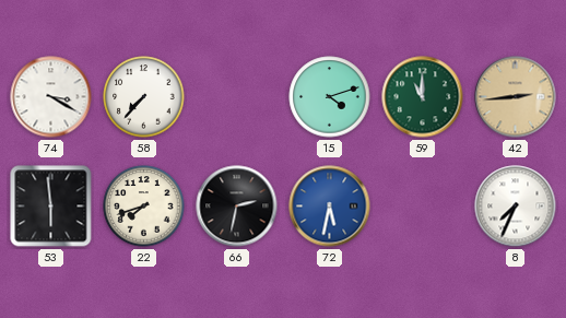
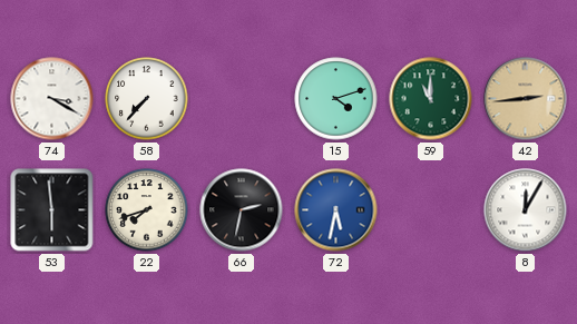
8: 7:34 -> 12:05 (526, 210)
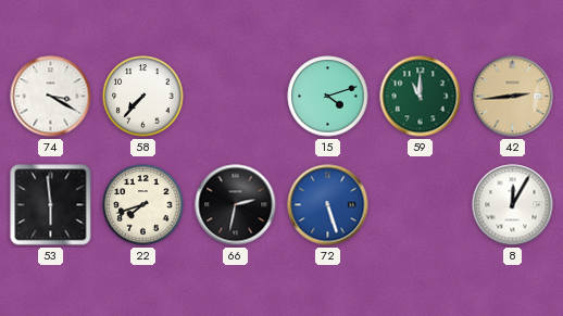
72: 5:32 -> 5:27 (328, 205)
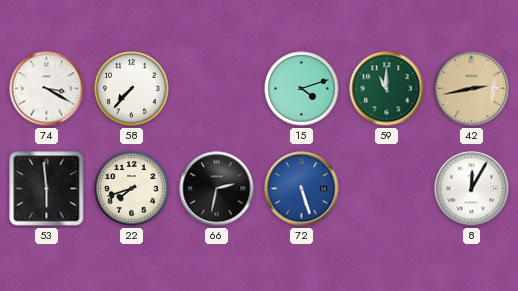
42: 2:44 -> 2:43 (472, 89)
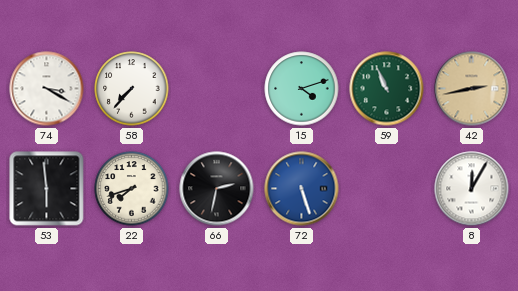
59: 11:00 -> 10:56 (387, 89)
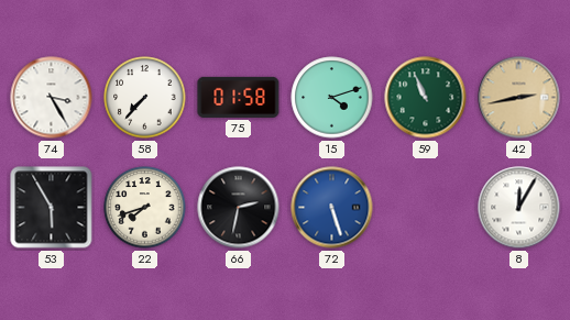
74: 3:20 -> 3:25 (52, 98)
75: none -> 01:58 (239, 97)
53: 5:59 -> 5:55 (52, 208)
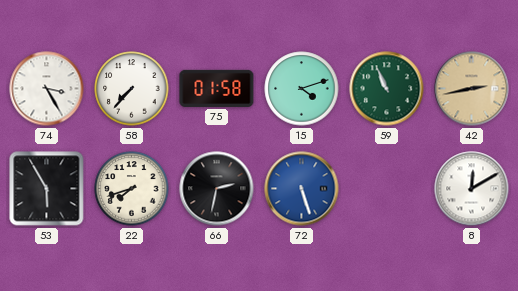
8: 12:05 -> 12:10 (472, 189)
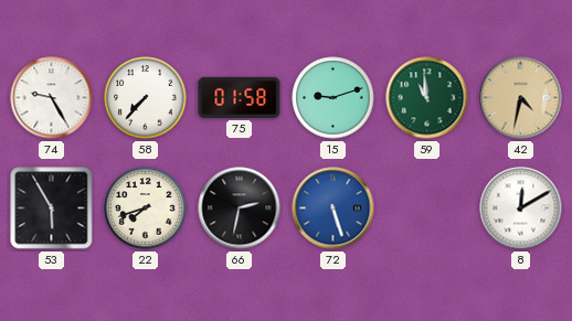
74: 3:25 -> 9:25 (52, 98)
15: 4:12 -> 9:12 (333, 98)
59: 10:56 -> 10:59 (427, 98)
42: 2:43 -> 4:32 (521, 98)
